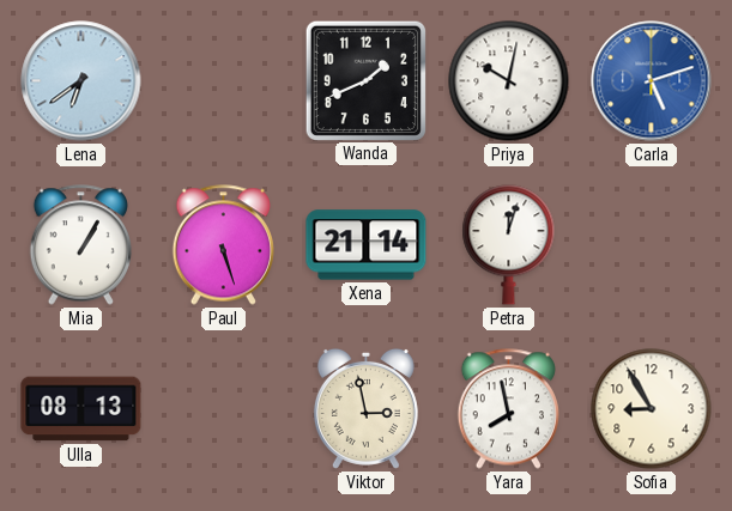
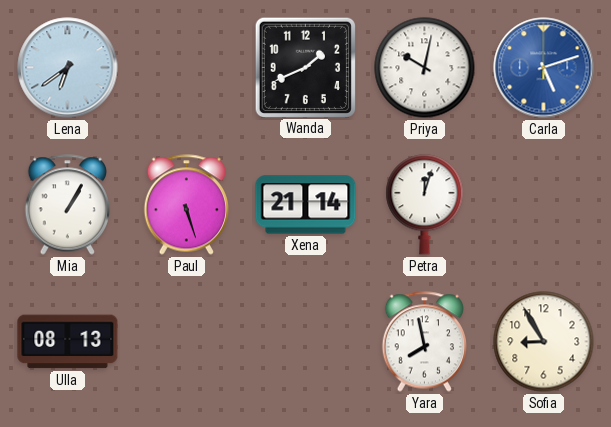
Viktor: 2:58 -> none (365, 408)
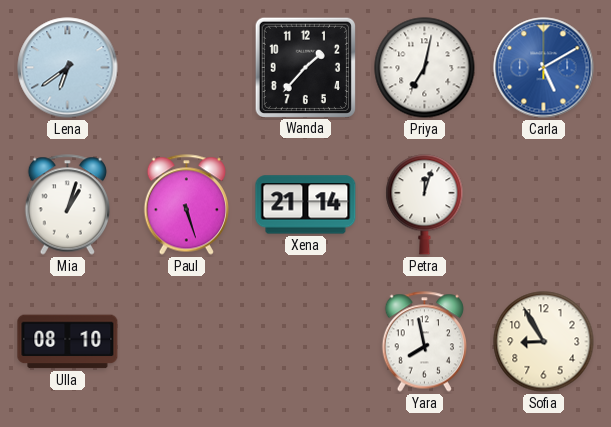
Wanda: 1:41 -> 1:37 (305, 67)
Priya: 10:02 -> 7:02 (425, 68)
Carla: 5:12 -> 5:10 (544, 68)
Mia: 1:05 -> 1:03 (67, 205)
Ulla: 08:13 -> 08:10 (68, 342)
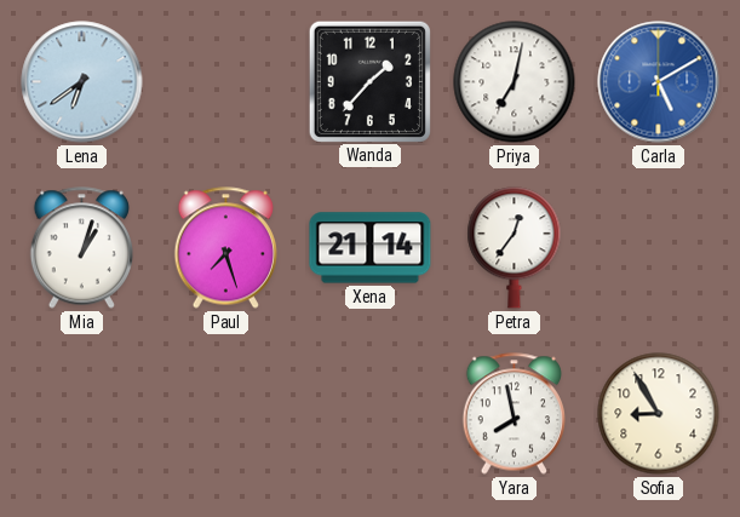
Paul: 5:27 -> 7:27 (225, 248)
Petra: 12:03 -> 12:36 (515, 248)
Ulla: 08:10 -> none (68, 342)
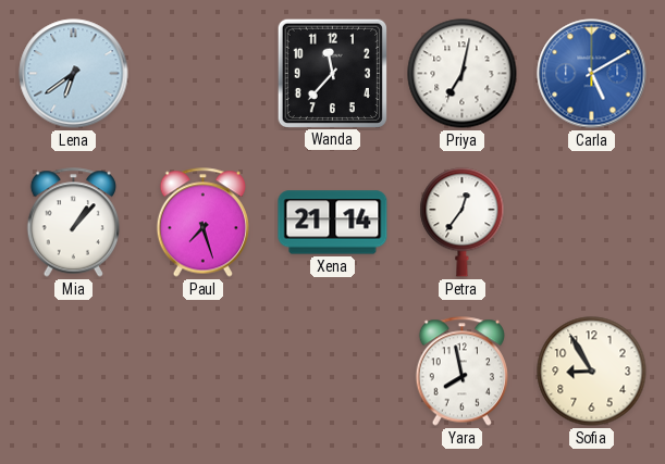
Wanda: 1:37 -> 11:37 (332, 73)
Mia: 1:03 -> 1:07 (73, 223)
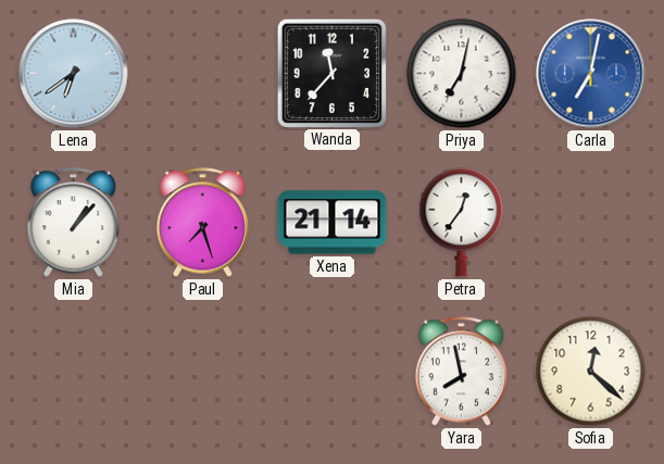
Carla: 5:10 -> 7:02 (591, 74)
Sofia: 8:55 -> 12:22 (591, 372)
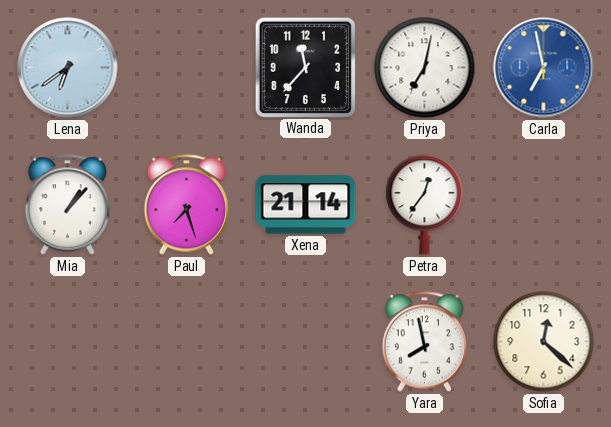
Carla: 7:02 -> 6:58 (544, 68)
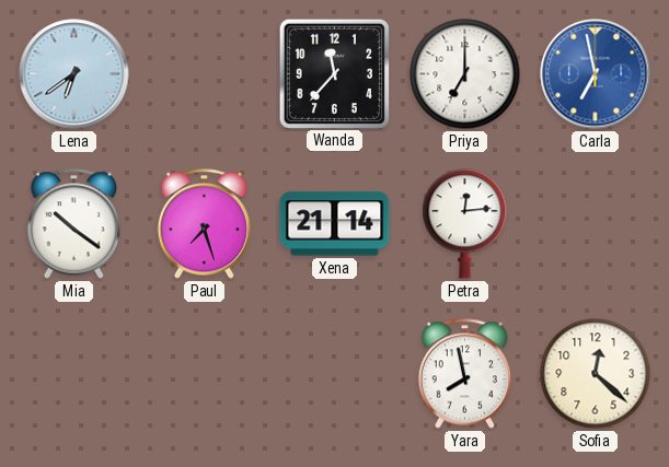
Priya: 7:02 -> 7:00 (465, 74)
Mia: 1:07 -> 10:21 (73, 224)
Petra: 12:36 -> 12:14 (465, 224)
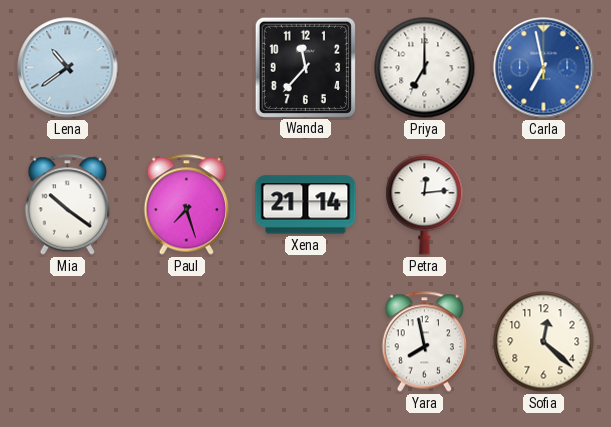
Lena: 6:39 -> 10:39 (68, 68)
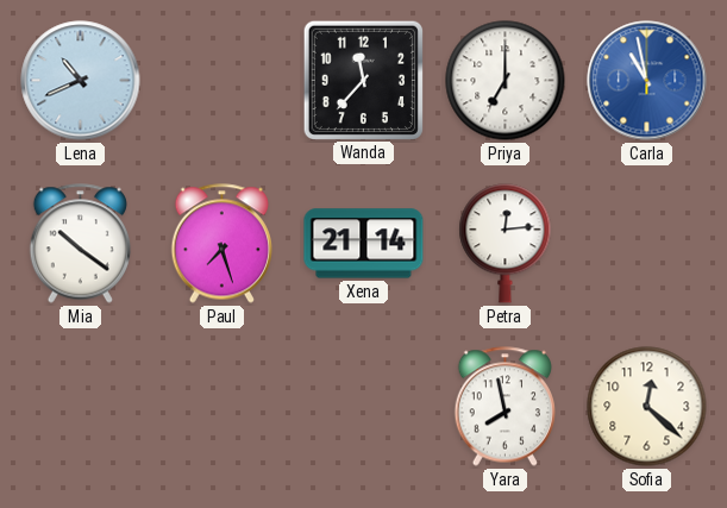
Lena: 10:39 -> 10:41 (81, 81)
Carla: 6:58 -> 10:58 (647, 81)
